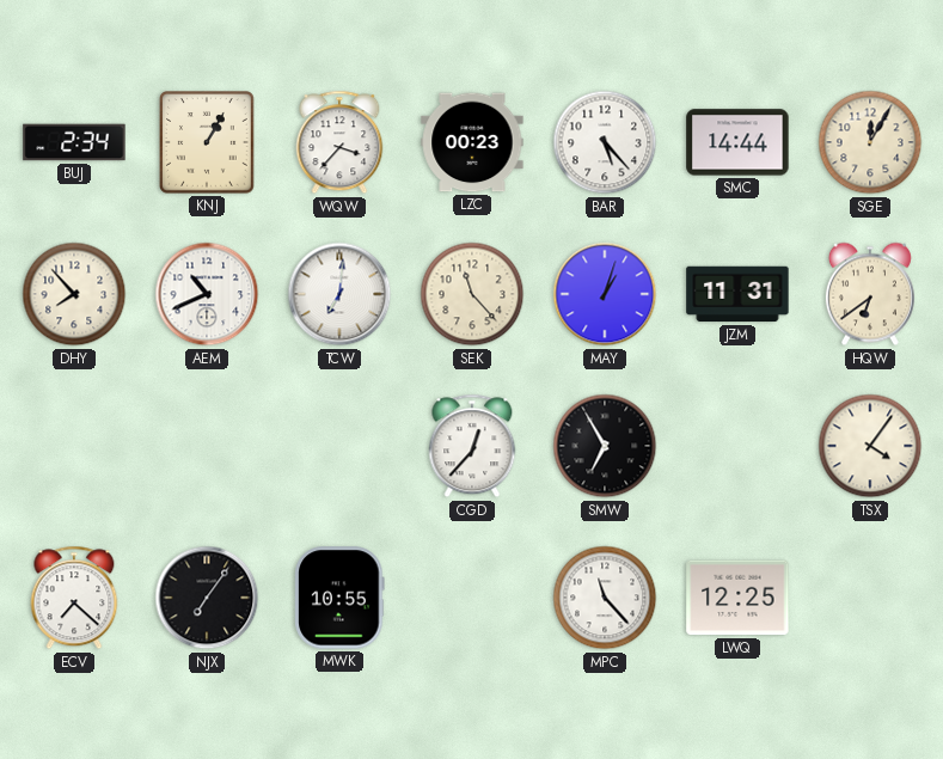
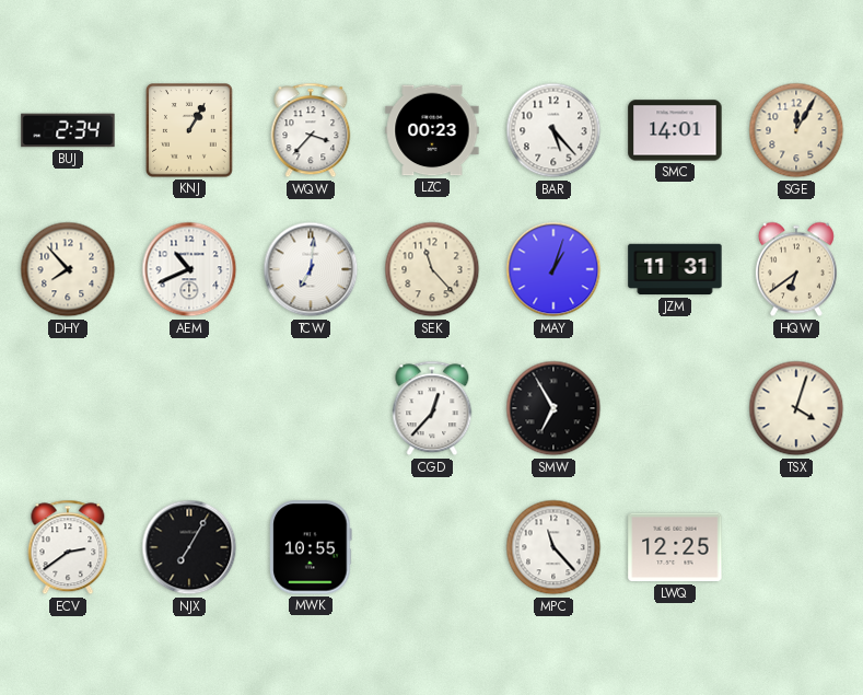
SMC: 14:44 -> 14:01 (675, 130)
TSX: 4:06 -> 4:03 (796, 408)
ECV: 7:22 -> 2:39 (68, 547)
NJX: 7:06 -> 7:05 (189, 547)
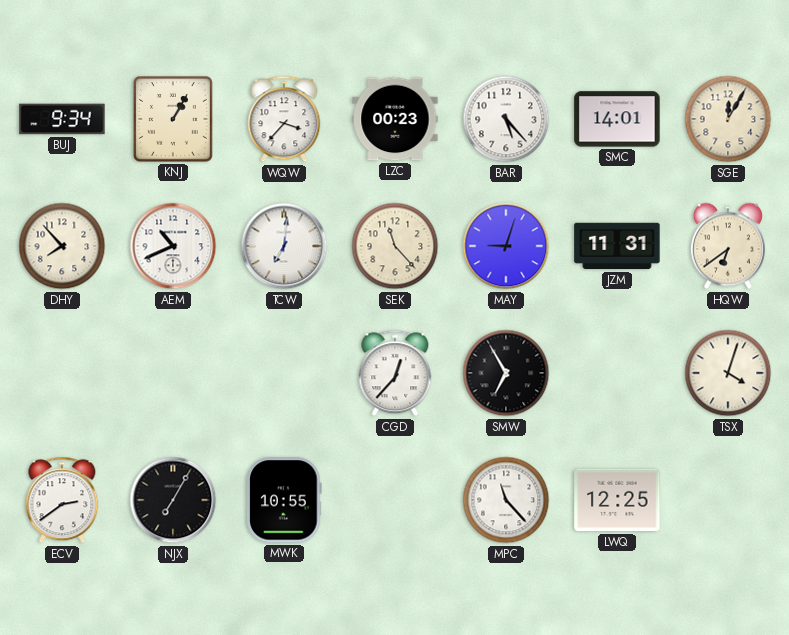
BUJ: 2:34 -> 9:34 (62, 119)
MAY: 1:03 -> 9:03 (506, 246)
